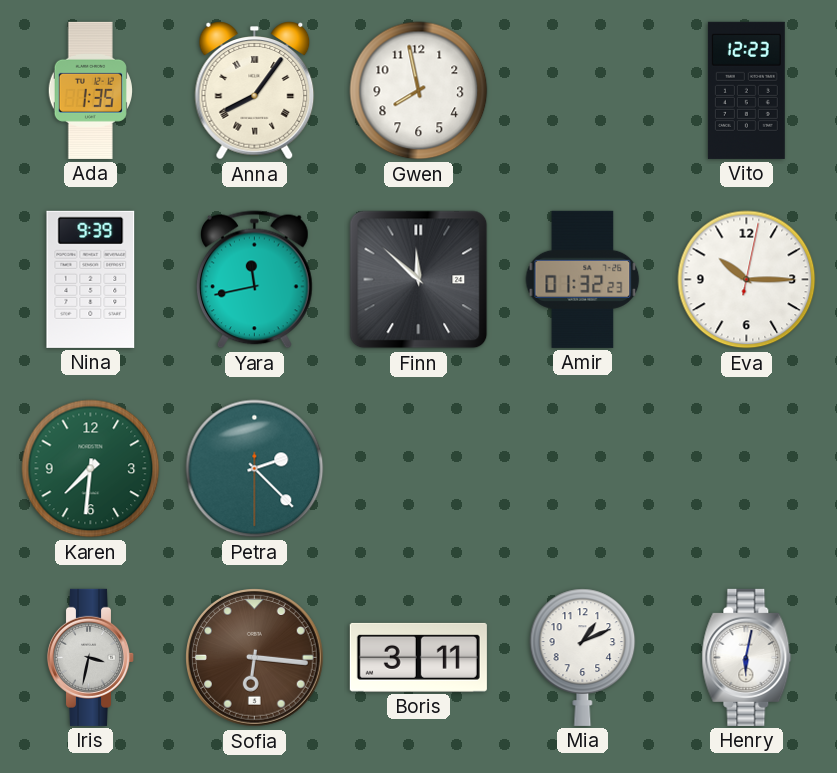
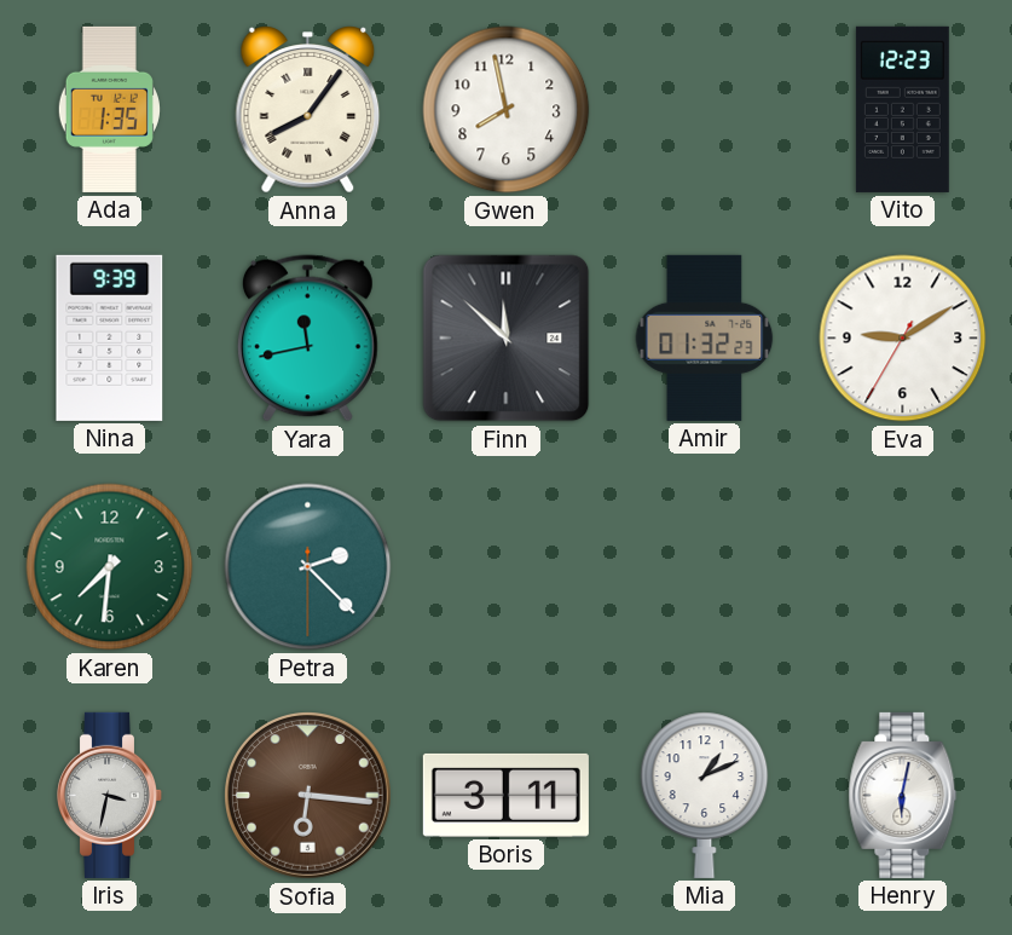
Eva: 10:15 -> 9:09 (903, 339)
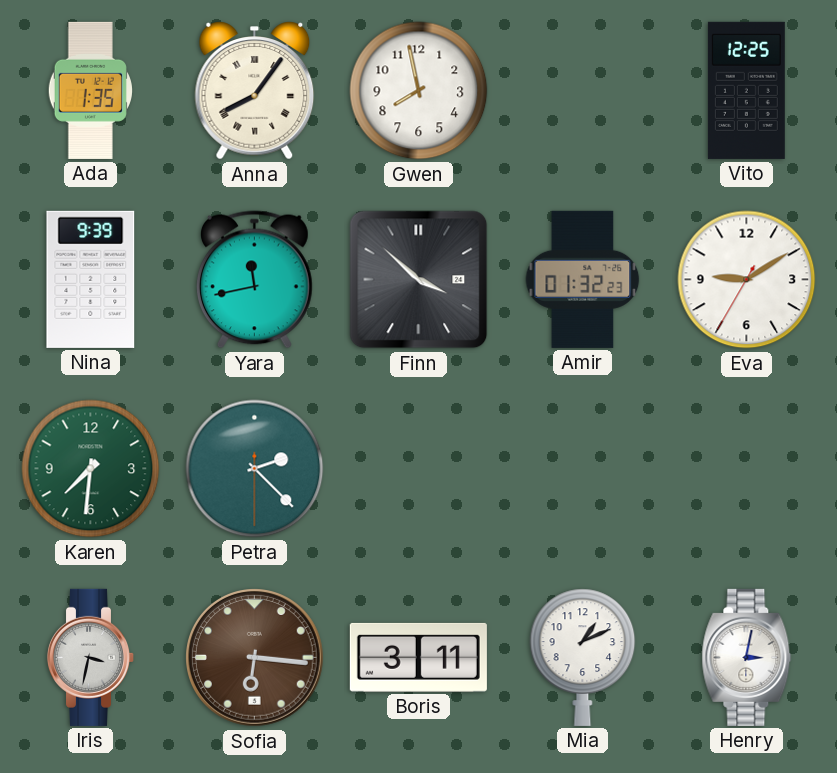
Vito: 12:23 -> 12:25 (746, 90)
Finn: 11:52 -> 3:52 (419, 280)
Henry: 6:02 -> 3:02 (747, 657)
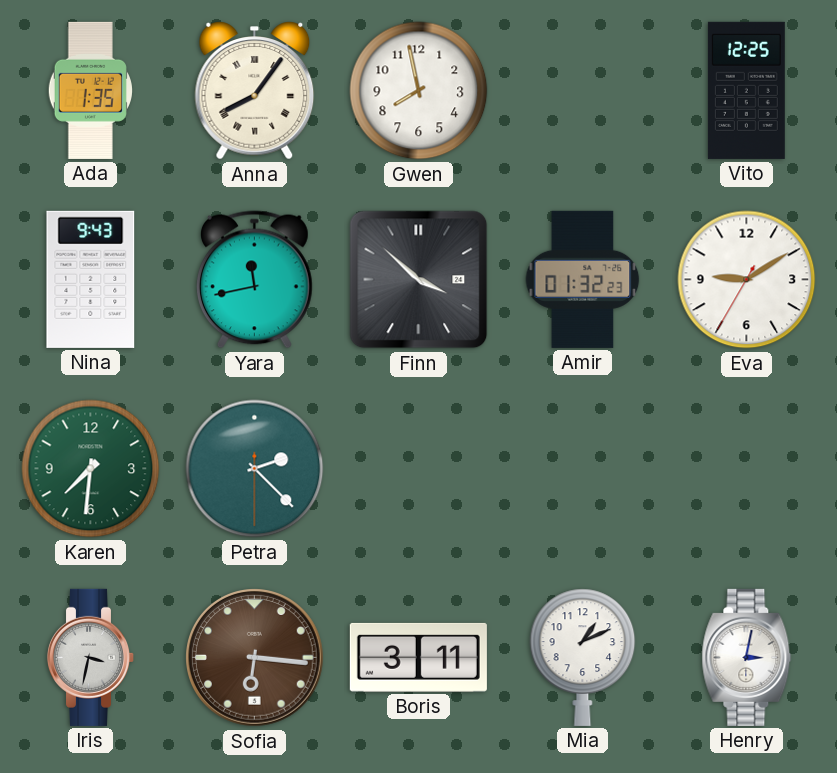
Nina: 9:39 -> 9:43 (91, 279)
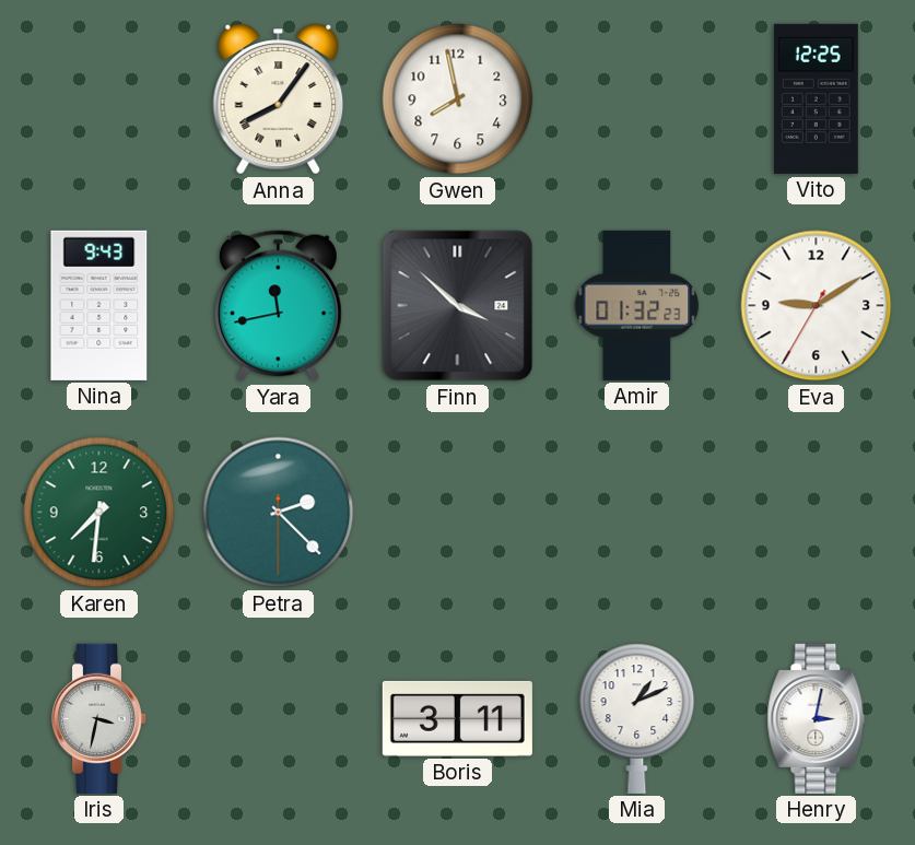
Ada: 1:35 -> none (90, 90)
Sofia: 6:16 -> none (255, 658)
